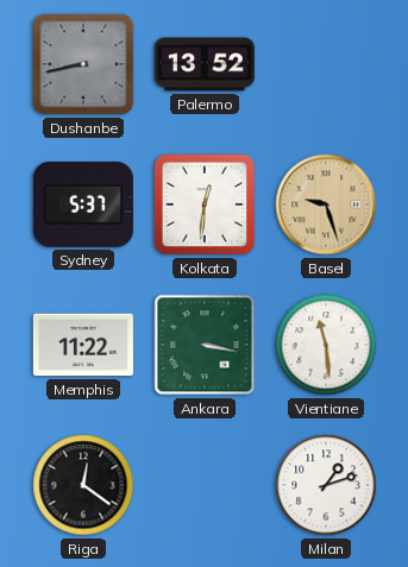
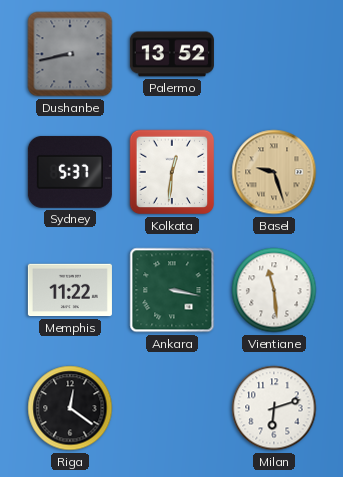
Milan: 1:12 -> 6:12 (274, 408)
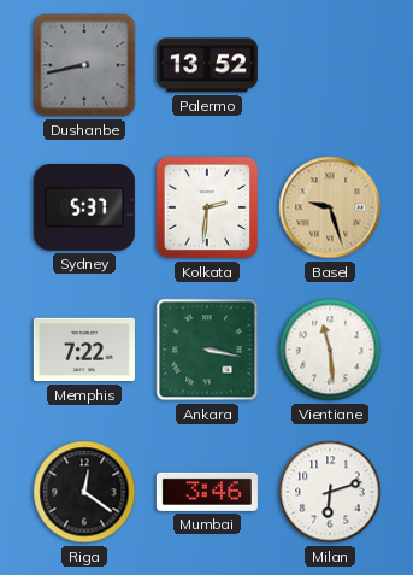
Kolkata: 12:31 -> 2:31 (207, 207)
Memphis: 11:22 -> 7:22 (84, 350)
Mumbai: none -> 3:46 (207, 492)
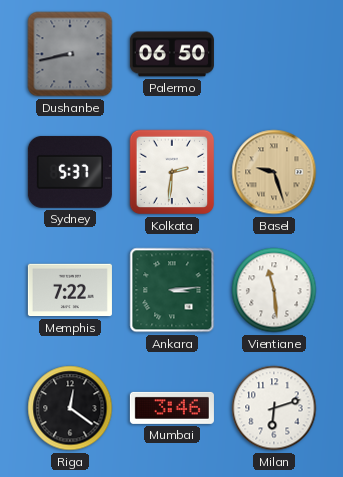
Palermo: 13:52 -> 06:50 (172, 54)
Ankara: 3:17 -> 3:14 (172, 290)
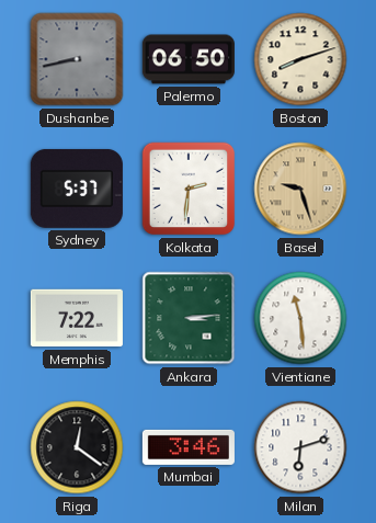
Boston: none -> 8:12 (300, 59)
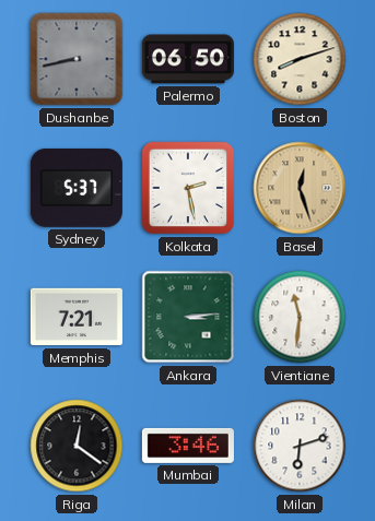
Kolkata: 2:31 -> 2:28 (188, 188)
Basel: 9:27 -> 12:27 (300, 188)
Memphis: 7:22 -> 7:21 (77, 317)
Vientiane: 11:29 -> 11:31 (300, 317)
